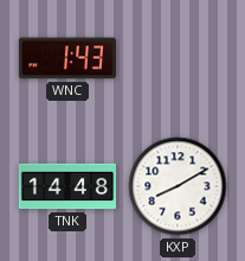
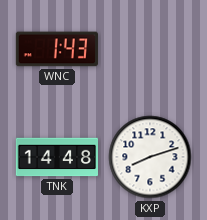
KXP: 8:10 -> 8:12 (150, 157)
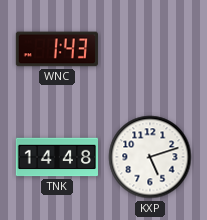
KXP: 8:12 -> 5:12 (150, 157)
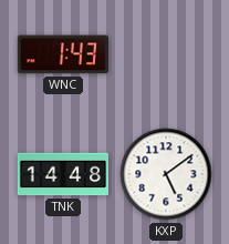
KXP: 5:12 -> 5:09 (166, 174)
